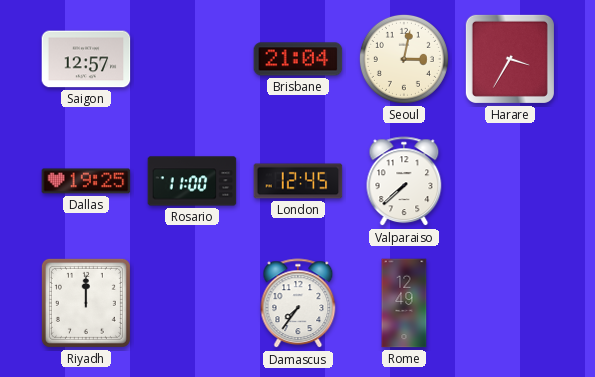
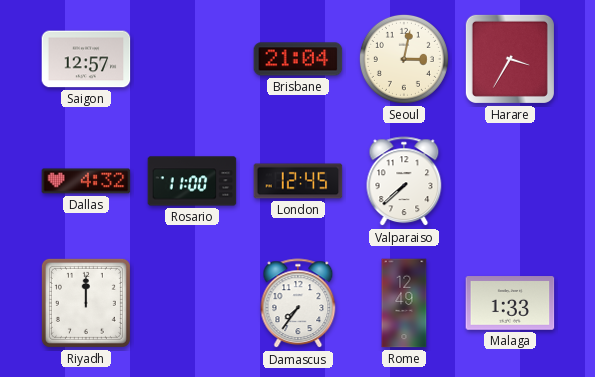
Dallas: 19:25 -> 4:32 (86, 181)
Malaga: none -> 1:33 (510, 303)
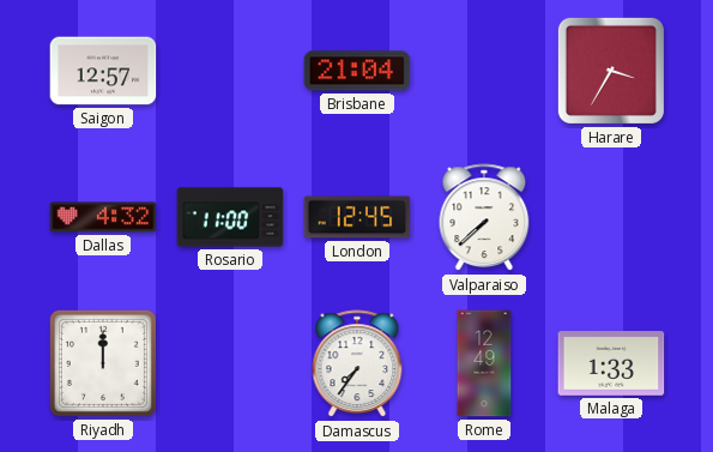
Seoul: 3:02 -> none (404, 59)
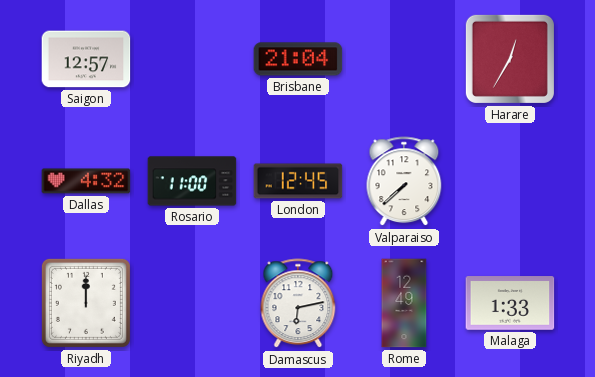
Harare: 3:35 -> 12:35 (510, 59)
Damascus: 7:36 -> 6:13 (298, 304)
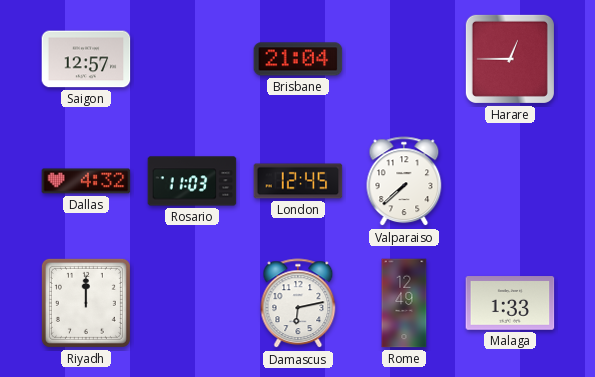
Harare: 12:35 -> 12:45 (510, 59)
Rosario: 11:00 -> 11:03 (192, 181)
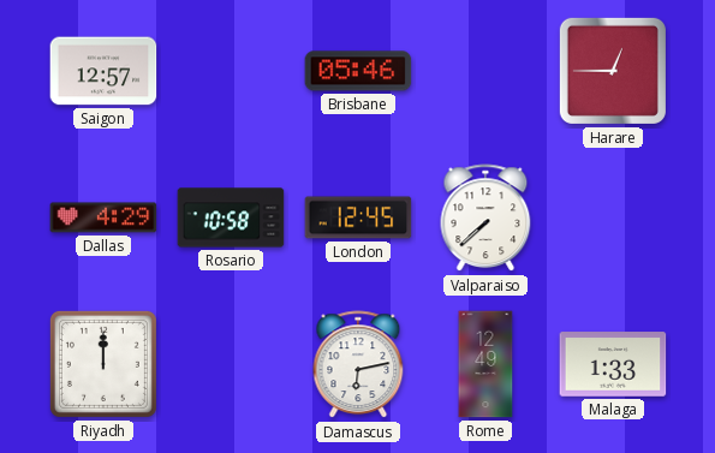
Brisbane: 21:04 -> 05:46 (358, 71)
Dallas: 4:32 -> 4:29 (103, 217)
Rosario: 11:03 -> 10:58 (231, 217)
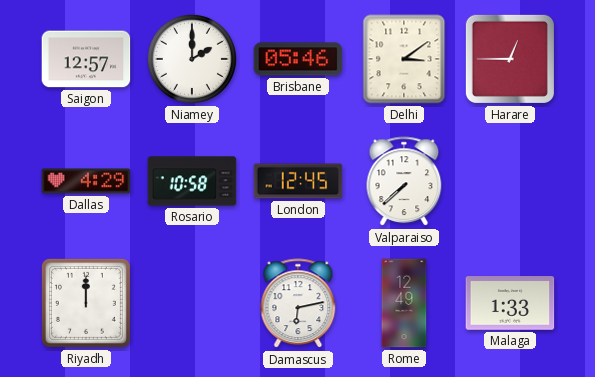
Niamey: none -> 2:00 (192, 59)
Delhi: none -> 3:09 (404, 59)
